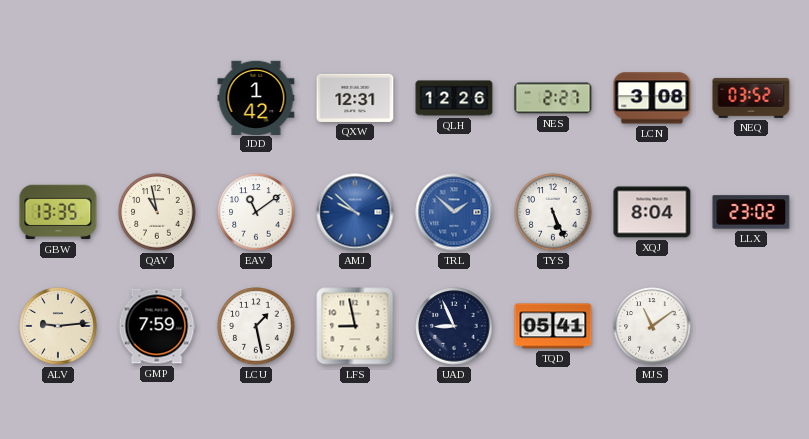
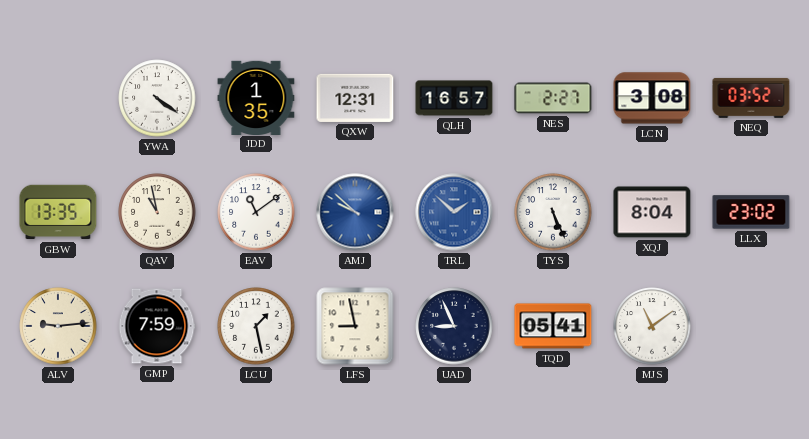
YWA: none -> 4:21 (157, 98)
JDD: 1:42 -> 1:35 (256, 97)
QLH: 12:26 -> 16:57 (454, 98)
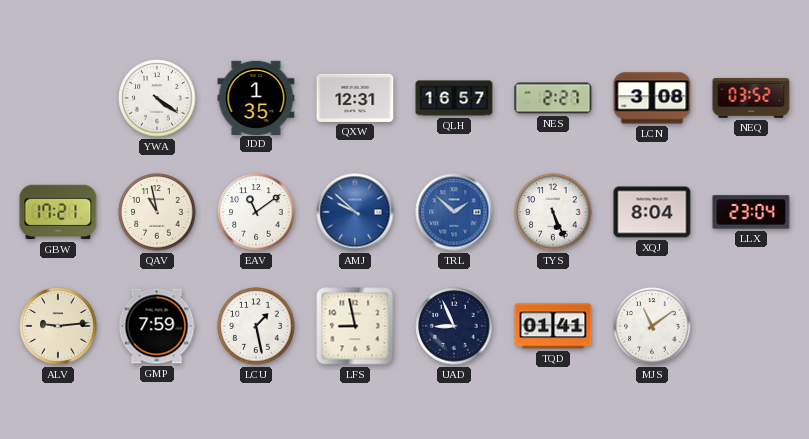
GBW: 13:35 -> 17:21 (58, 212)
LLX: 23:02 -> 23:04 (751, 212)
TQD: 05:41 -> 01:41 (553, 326)
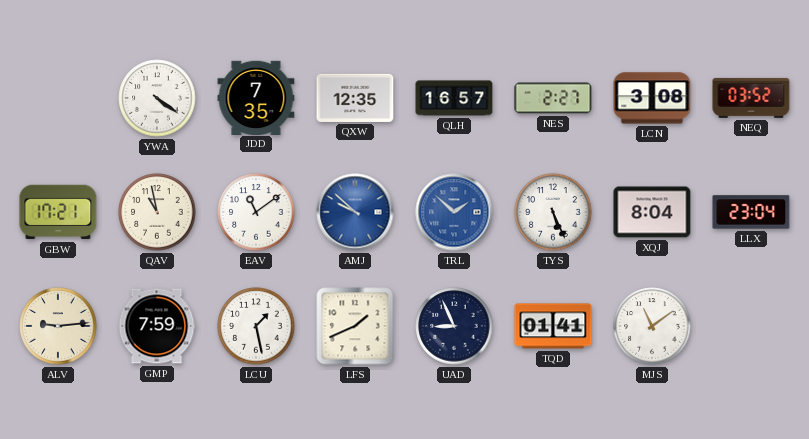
JDD: 1:35 -> 7:35 (256, 97)
QXW: 12:31 -> 12:35 (355, 98)
LFS: 8:58 -> 1:41 (355, 326)
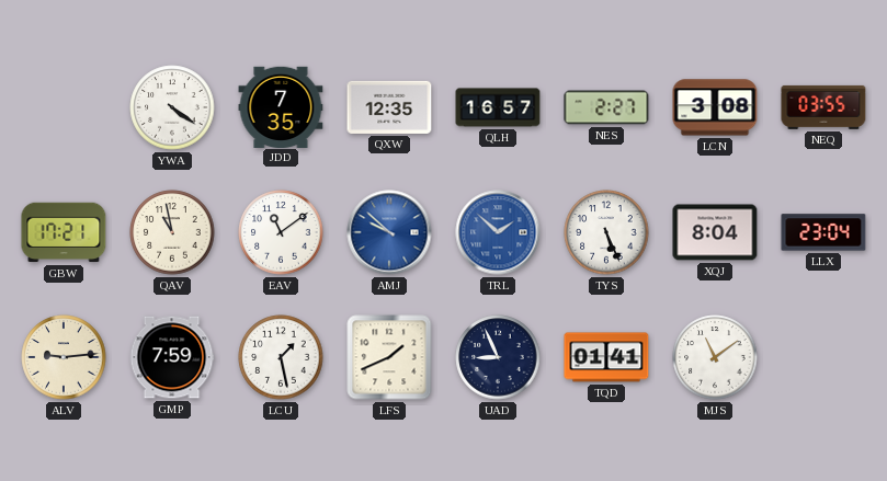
NEQ: 03:52 -> 03:55 (823, 107)
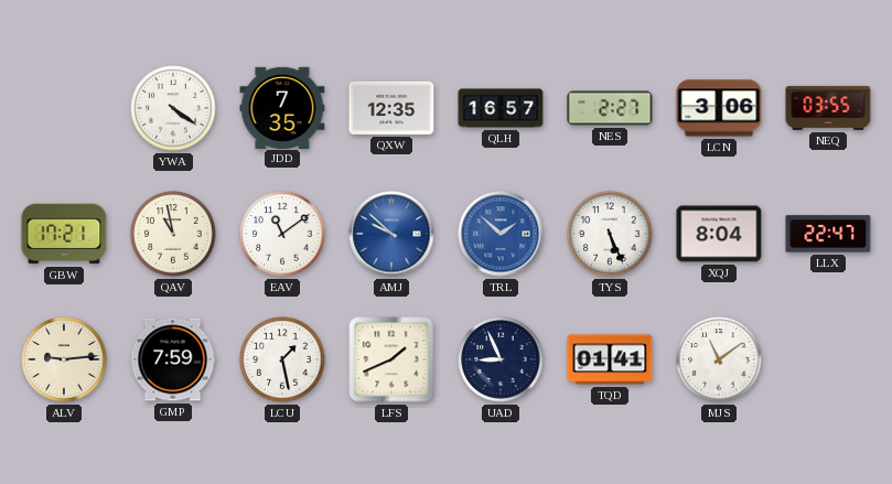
LCN: 3:08 -> 3:06 (719, 108)
LLX: 23:04 -> 22:47 (828, 234)
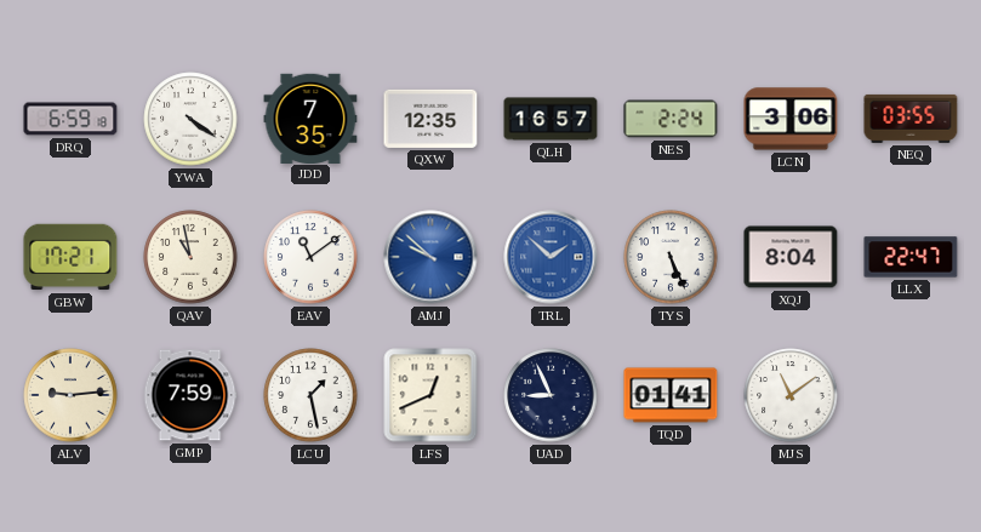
DRQ: none -> 6:59 (70, 119)
NES: 2:27 -> 2:24 (671, 119)
LFS: 1:41 -> 12:41 (430, 395)
